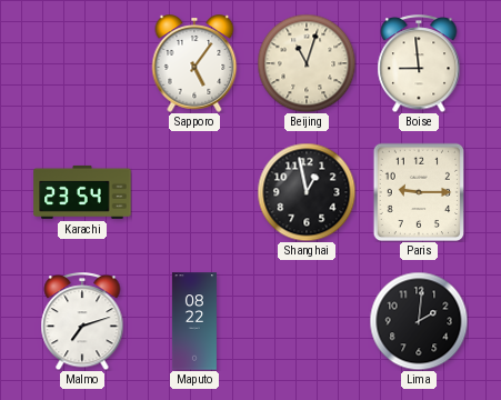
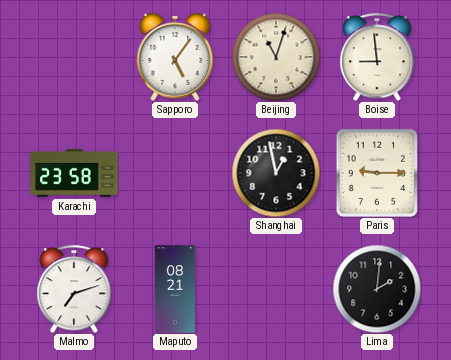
Karachi: 23:54 -> 23:58 (74, 173)
Maputo: 08:22 -> 08:21 (175, 289)
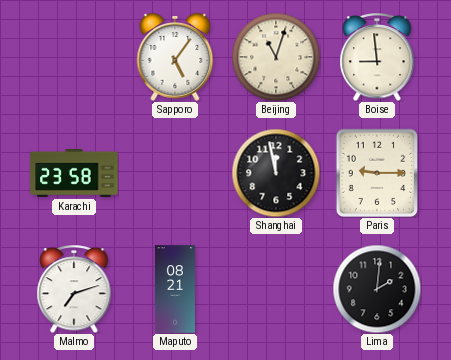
Shanghai: 12:58 -> 11:58 (276, 173)
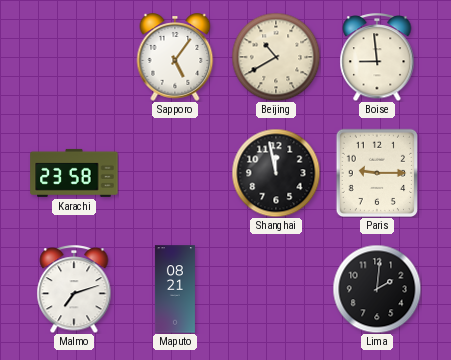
Beijing: 11:03 -> 10:40 (276, 57)
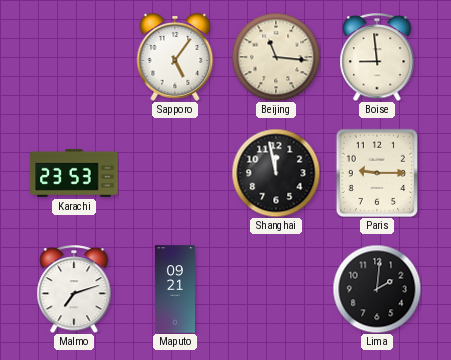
Beijing: 10:40 -> 11:16 (276, 57)
Karachi: 23:58 -> 23:53 (74, 173)
Maputo: 08:21 -> 09:21 (175, 289)
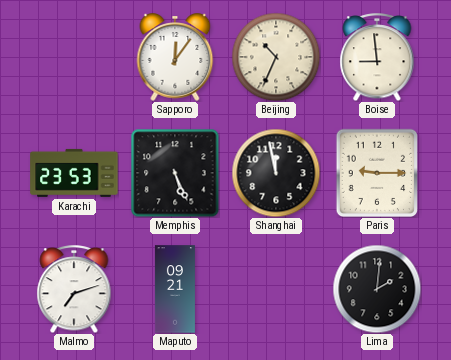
Sapporo: 5:06 -> 12:06 (175, 57)
Beijing: 11:16 -> 10:34 (276, 57)
Memphis: none -> 5:26 (175, 173)
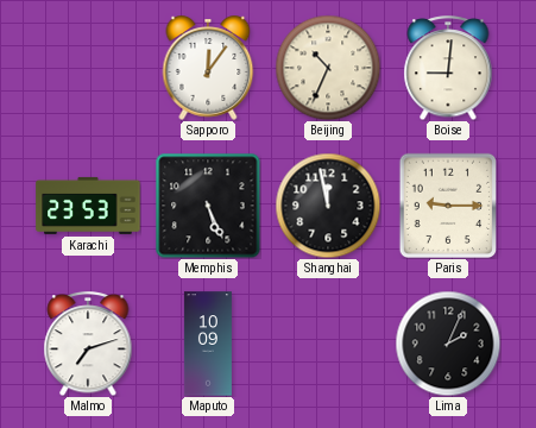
Boise: 8:59 -> 9:01 (448, 68)
Maputo: 09:21 -> 10:09 (208, 344)
Lima: 2:01 -> 2:04 (448, 344)
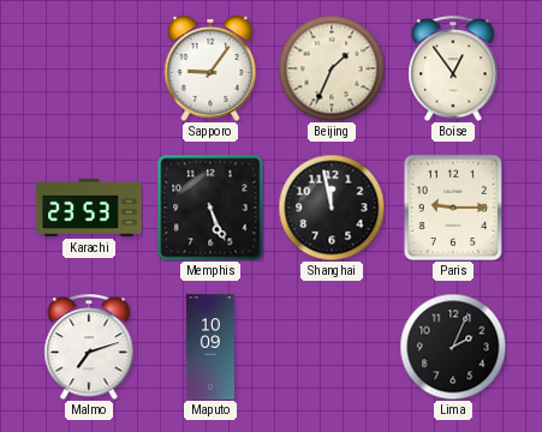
Sapporo: 12:06 -> 9:06 (210, 68)
Beijing: 10:34 -> 1:34 (332, 68)
Boise: 9:01 -> 12:54 (453, 68)
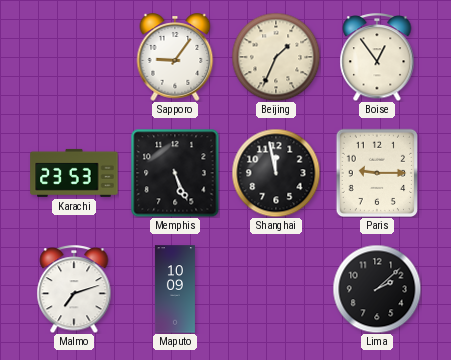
Lima: 2:04 -> 2:08 (377, 289)
